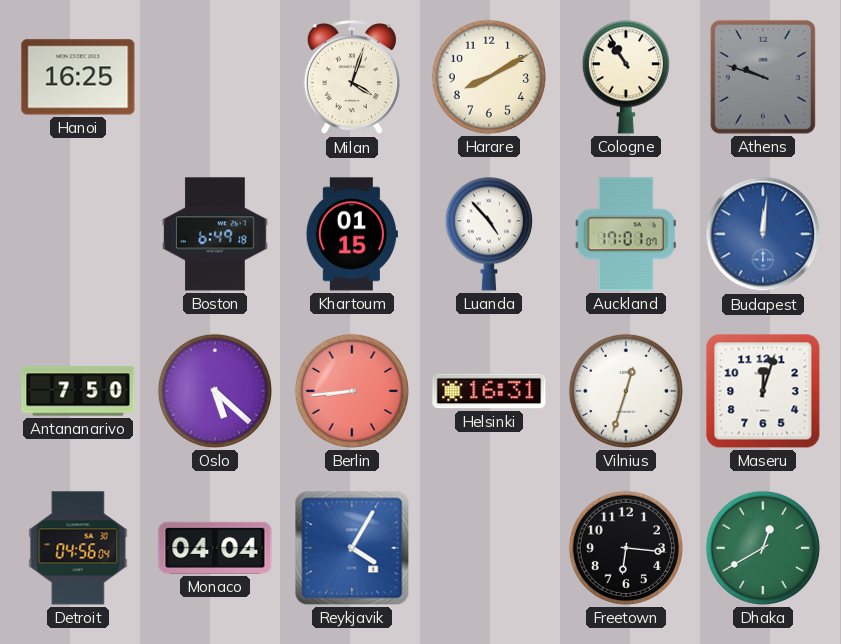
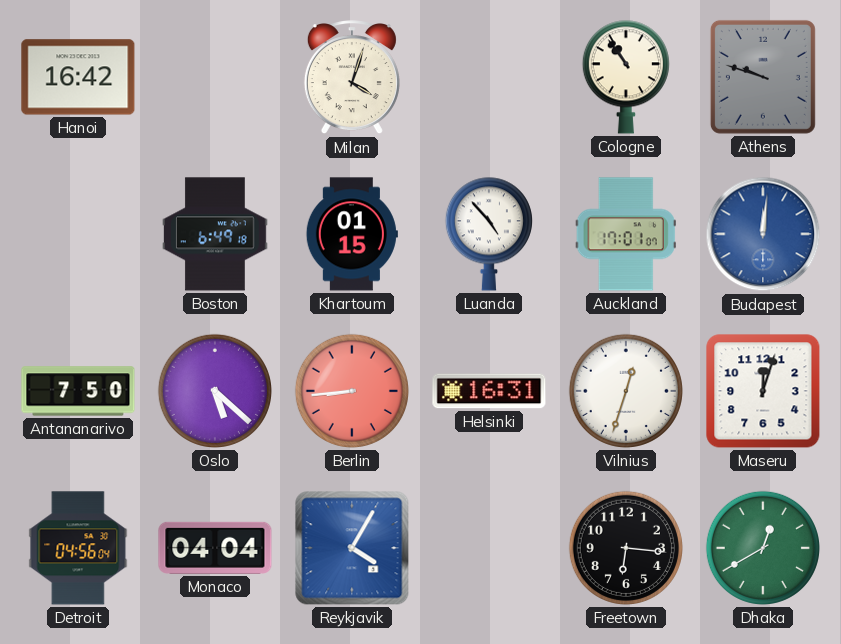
Hanoi: 16:25 -> 16:42 (78, 77)
Harare: 8:10 -> none (489, 77)
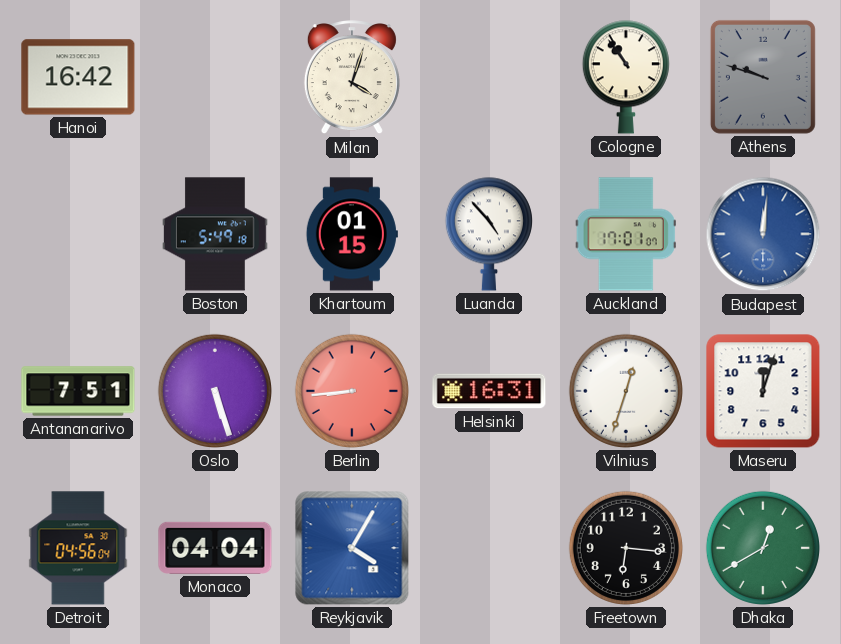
Boston: 6:49 -> 5:49 (216, 234)
Antananarivo: 7:50 -> 7:51 (78, 391)
Oslo: 5:22 -> 5:27 (215, 391)
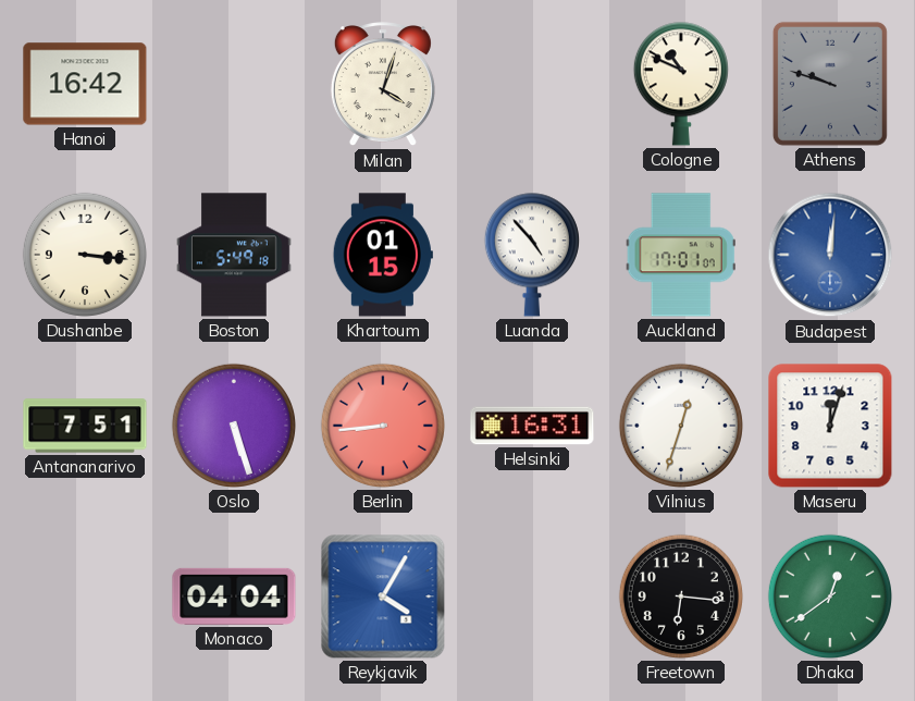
Cologne: 10:54 -> 10:49 (681, 84)
Dushanbe: none -> 3:16 (85, 255)
Detroit: 04:56 -> none (78, 548)
Dhaka: 12:40 -> 12:39 (830, 597)
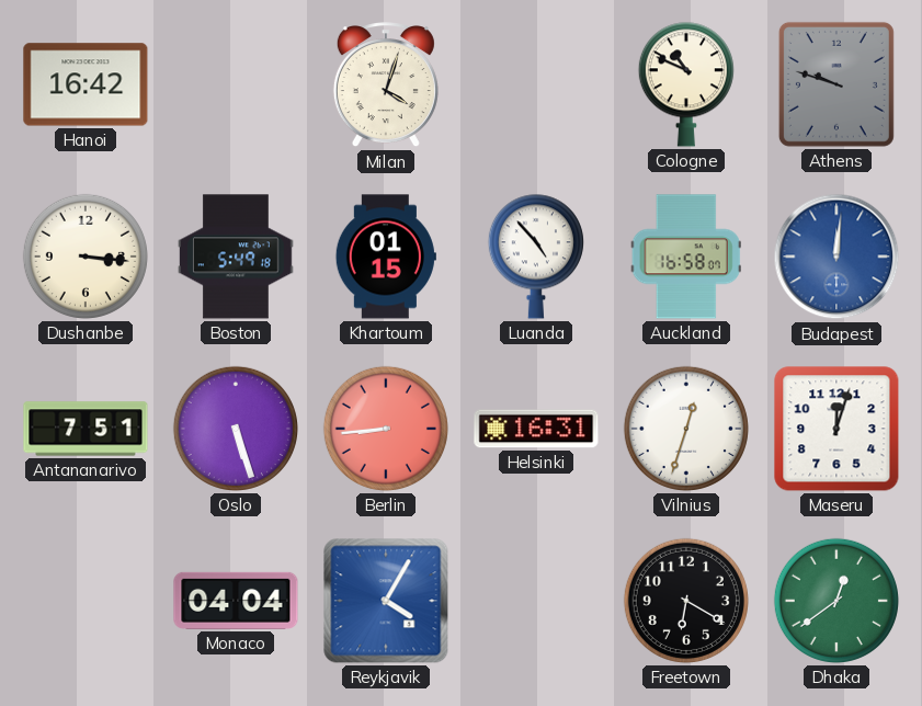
Auckland: 17:01 -> 16:58 (686, 257)
Freetown: 6:16 -> 6:20 (686, 601)
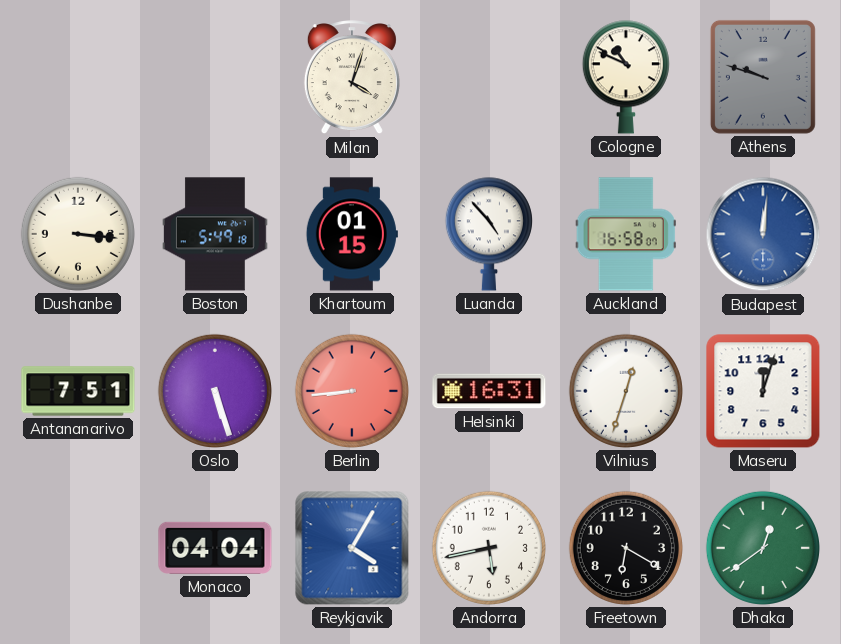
Hanoi: 16:42 -> none (86, 84)
Andorra: none -> 5:43 (489, 548)
